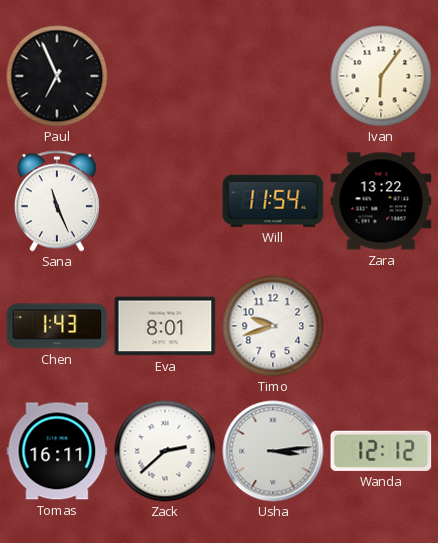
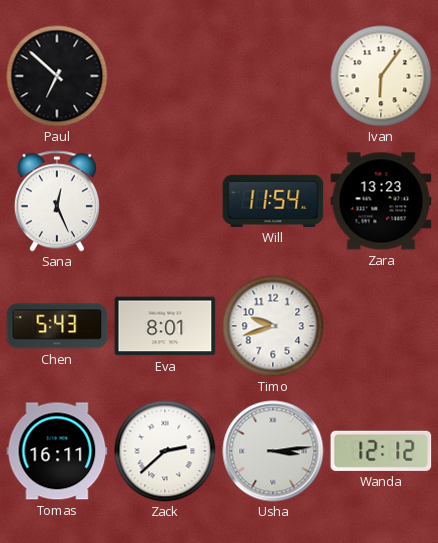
Paul: 6:56 -> 6:52 (57, 76)
Sana: 11:26 -> 12:26 (57, 201)
Zara: 13:22 -> 13:23 (381, 201)
Chen: 1:43 -> 5:43 (57, 326)
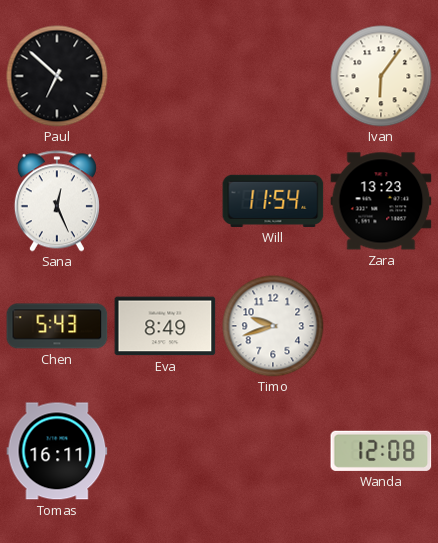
Eva: 8:01 -> 8:49 (165, 326)
Zack: 2:38 -> none (165, 451)
Usha: 3:14 -> none (273, 451)
Wanda: 12:12 -> 12:08 (381, 451)
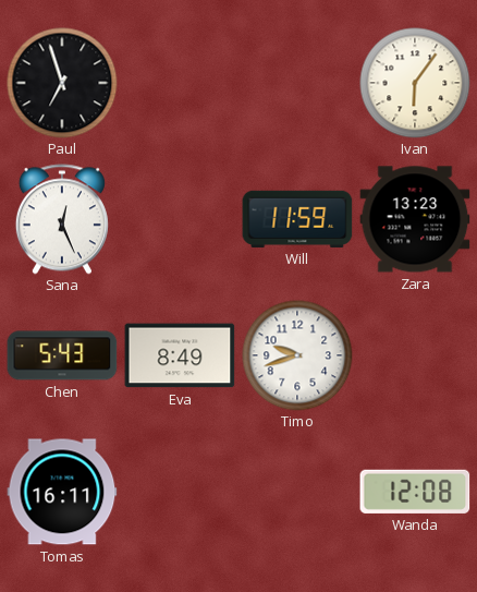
Paul: 6:52 -> 6:57 (62, 83)
Will: 11:54 -> 11:59 (297, 219)
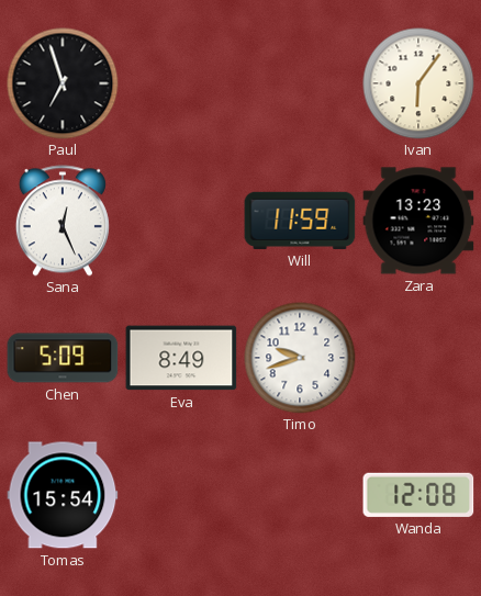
Chen: 5:43 -> 5:09 (63, 358)
Tomas: 16:11 -> 15:54 (63, 495)
